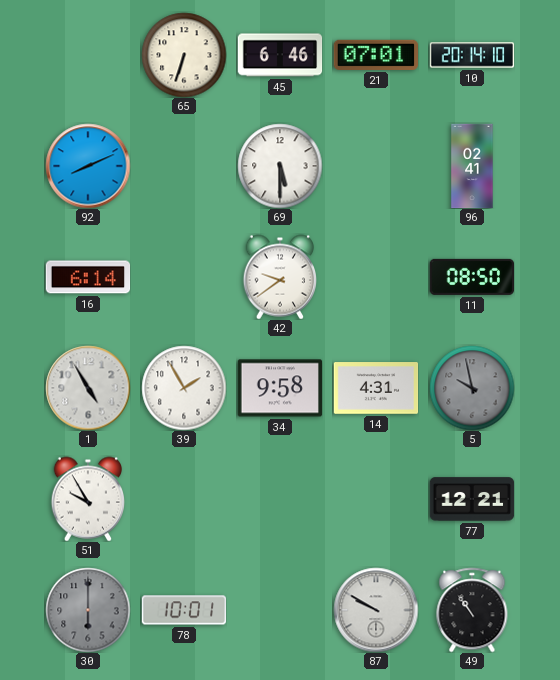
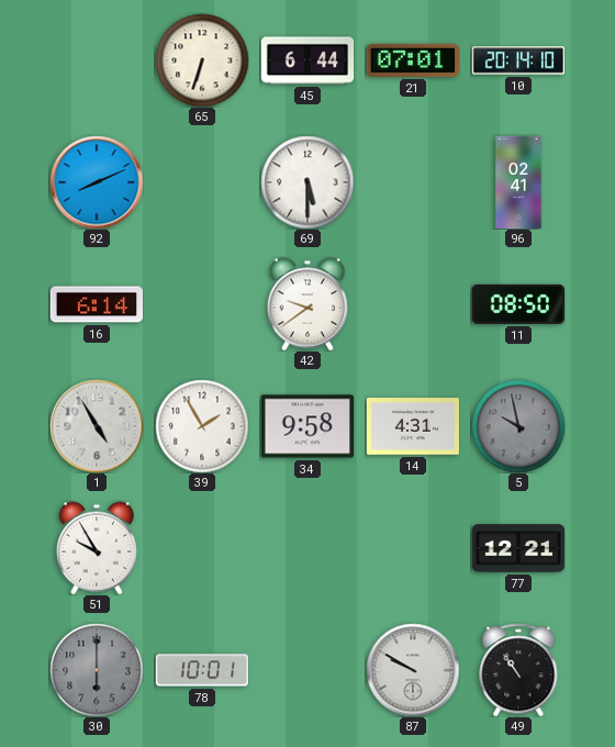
45: 6:46 -> 6:44 (307, 60)
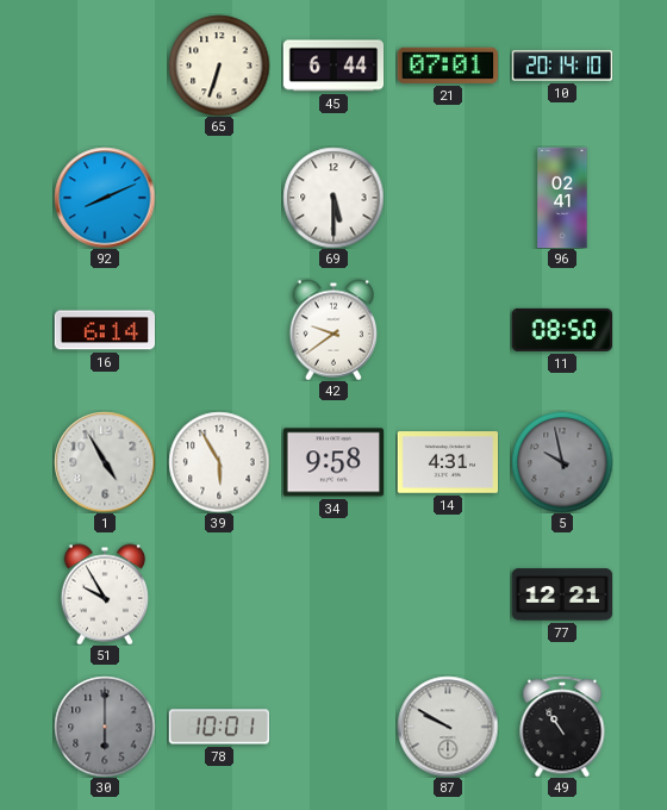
39: 1:55 -> 5:55 (219, 462)
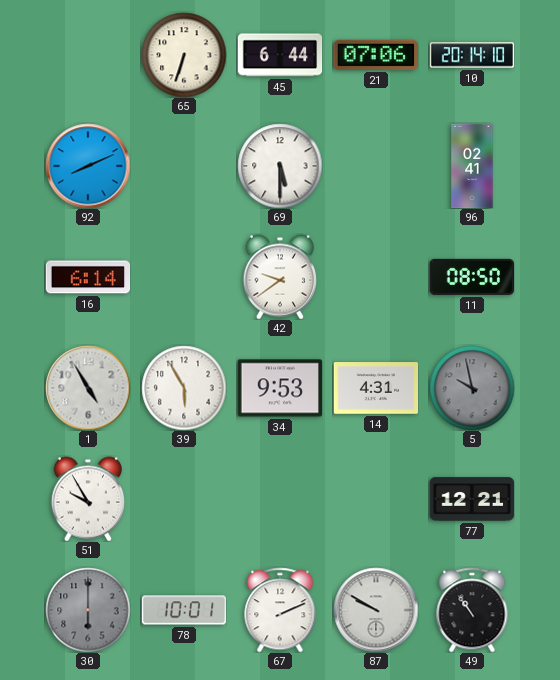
21: 07:01 -> 07:06 (375, 55)
34: 9:58 -> 9:53 (280, 388)
67: none -> 2:11 (280, 610)
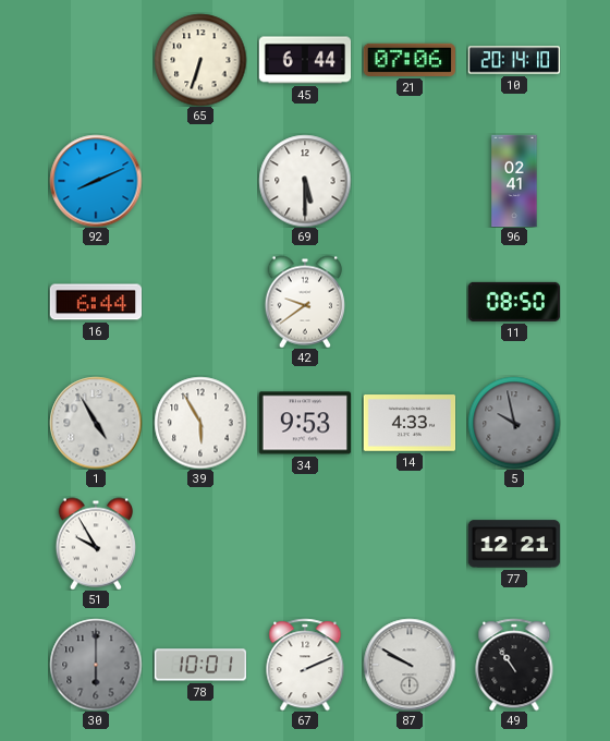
16: 6:14 -> 6:44 (96, 302)
14: 4:31 -> 4:33 (410, 423)
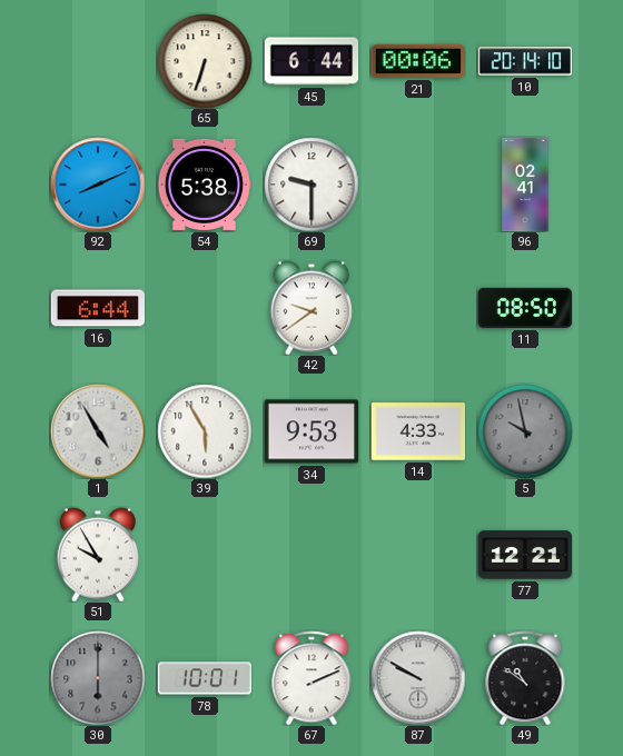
21: 07:06 -> 00:06 (417, 61)
54: none -> 5:38 (205, 185)
69: 5:30 -> 9:30 (311, 185)
49: 10:54 -> 10:51 (525, 678)
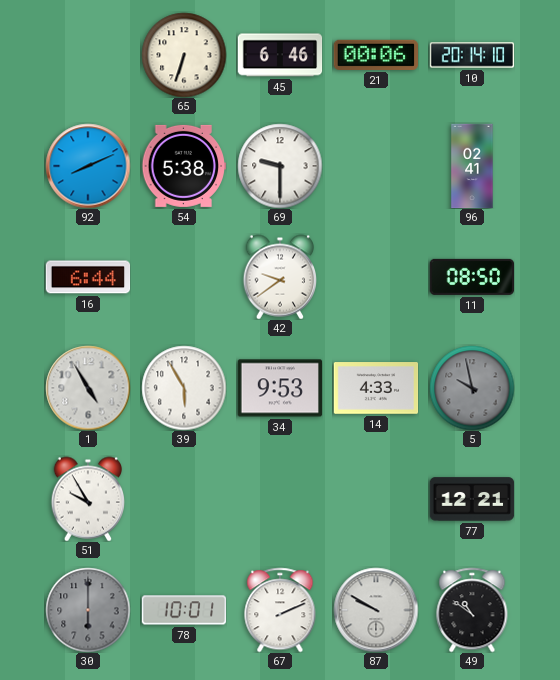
45: 6:44 -> 6:46 (280, 55)
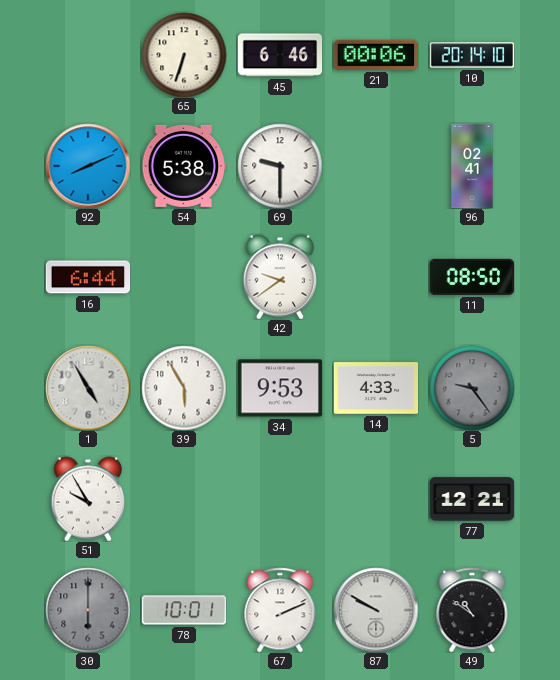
5: 9:58 -> 9:24 (472, 388)
